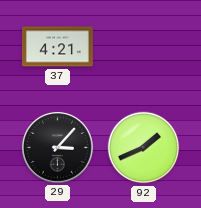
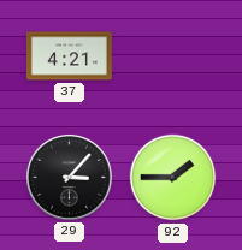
92: 1:41 -> 1:45 (173, 178)
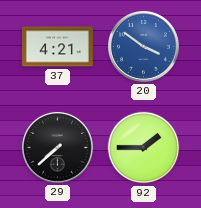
20: none -> 3:51 (143, 46)
29: 3:07 -> 7:38 (57, 147)
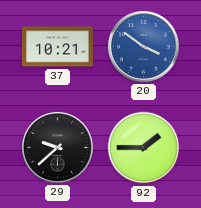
37: 4:21 -> 10:21 (58, 47)
29: 7:38 -> 9:38 (57, 147)
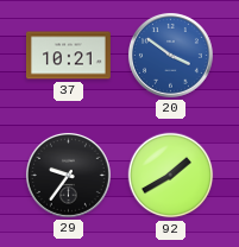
29: 9:38 -> 9:36 (68, 175)
92: 1:45 -> 1:40 (171, 176)
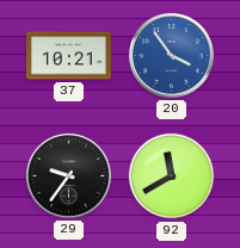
20: 3:51 -> 3:54 (171, 55)
92: 1:40 -> 11:40 (172, 176)
